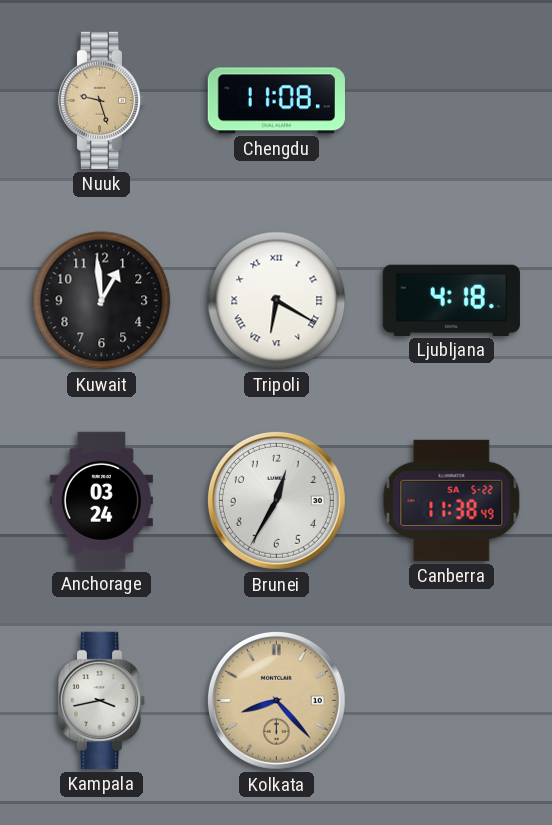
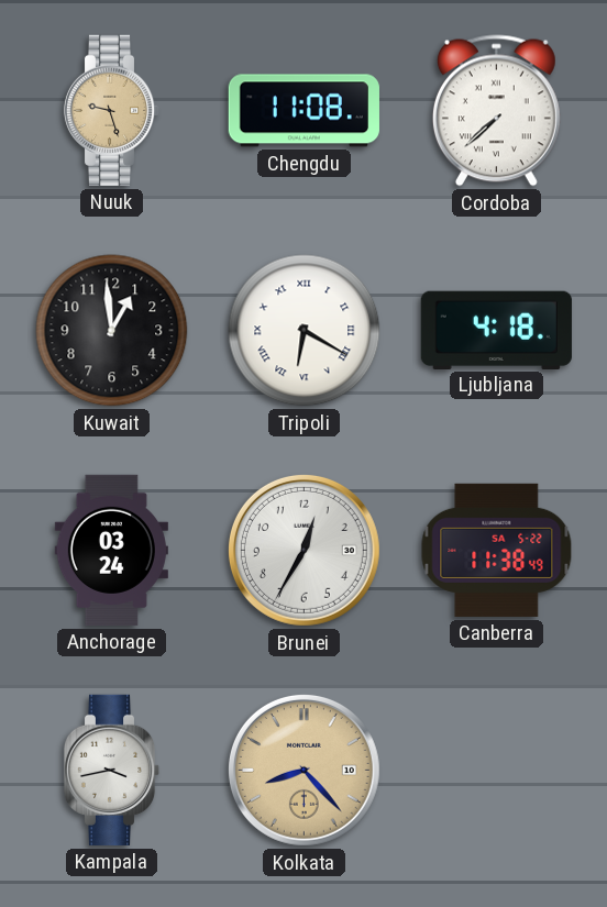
Cordoba: none -> 7:38 (496, 111)
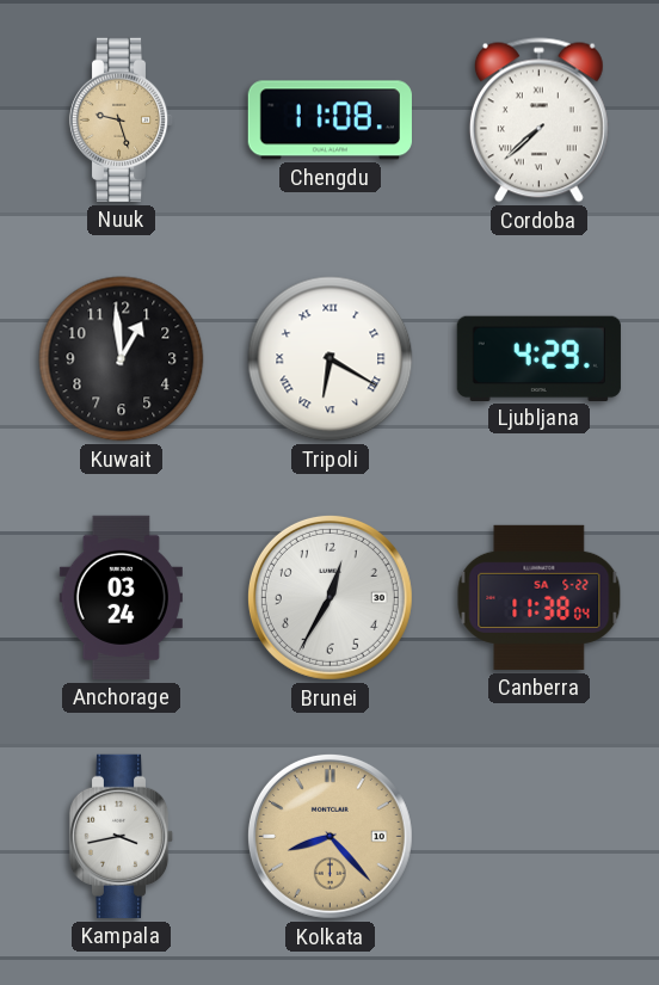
Ljubljana: 4:18 -> 4:29 (538, 358)
Canberra: 11:38:49 -> 11:38:04 (540, 597)
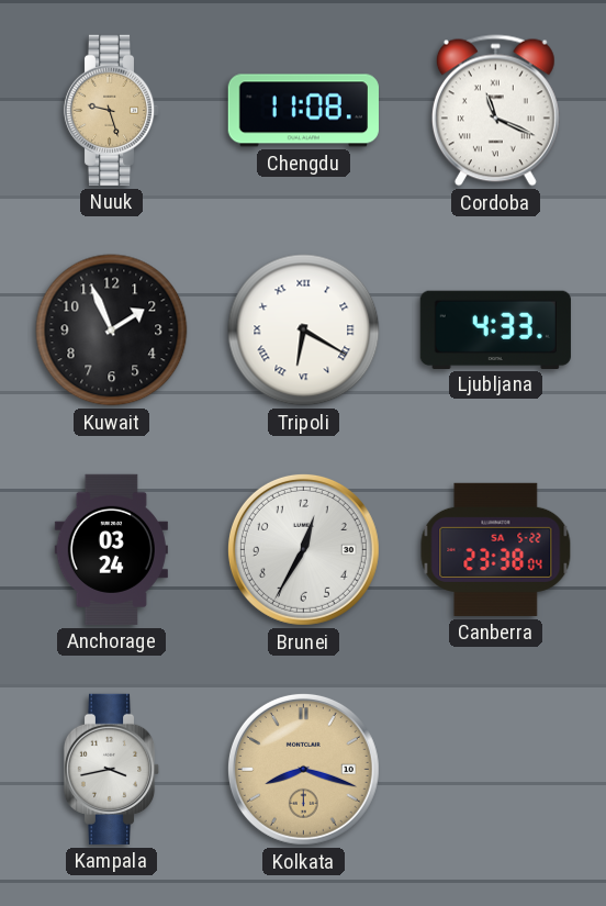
Cordoba: 7:38 -> 11:19 (495, 111)
Kuwait: 12:59 -> 1:56 (112, 331)
Ljubljana: 4:29 -> 4:33 (495, 329)
Canberra: 11:38 -> 23:38 (496, 549)
Kolkata: 8:23 -> 8:18 (303, 769)
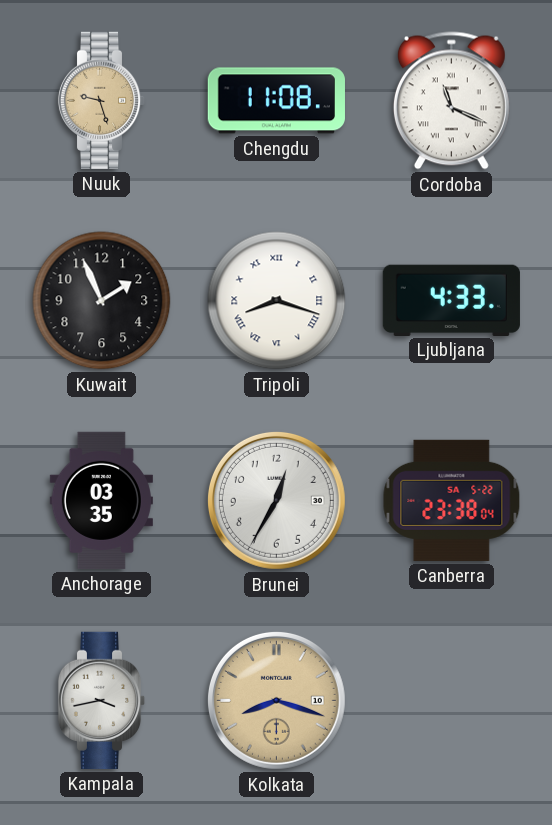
Tripoli: 6:20 -> 8:18 (277, 301)
Anchorage: 03:24 -> 03:35 (101, 500)
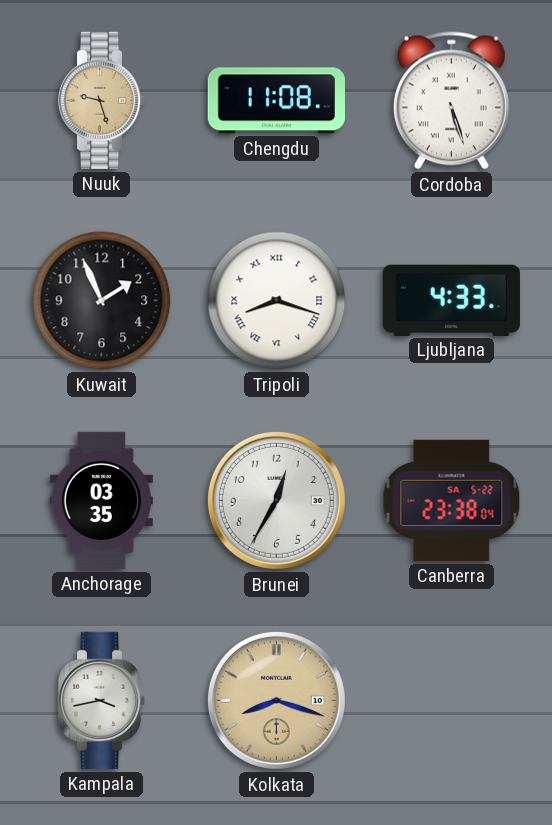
Cordoba: 11:19 -> 5:27 (451, 101)
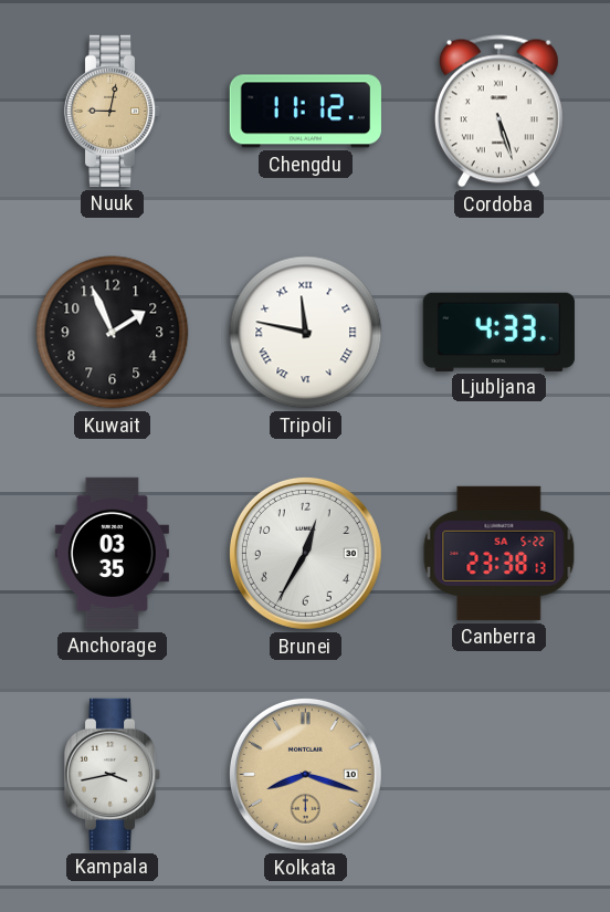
Nuuk: 9:27 -> 9:02 (113, 111)
Chengdu: 11:08 -> 11:12 (305, 112)
Tripoli: 8:18 -> 11:47 (306, 333)
Canberra: 23:38:04 -> 23:38:13 (499, 553)
